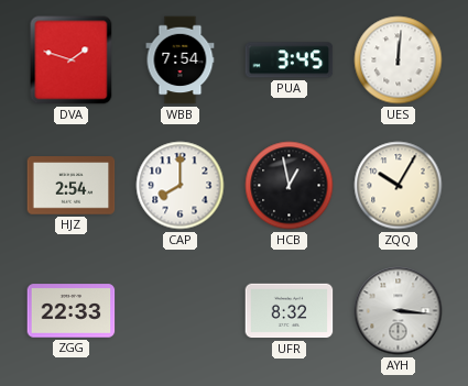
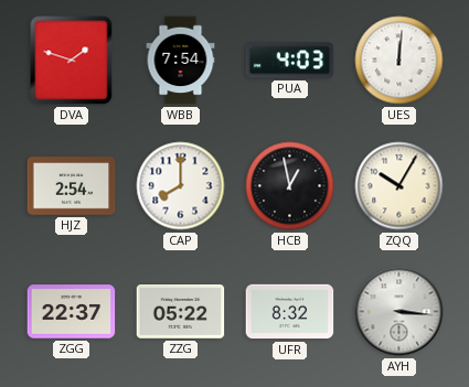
PUA: 3:45 -> 4:03 (290, 61)
ZGG: 22:33 -> 22:37 (72, 312)
ZZG: none -> 05:22 (181, 312)
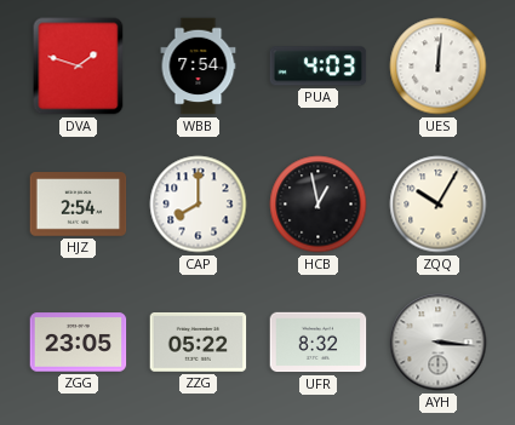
ZGG: 22:37 -> 23:05 (79, 343)
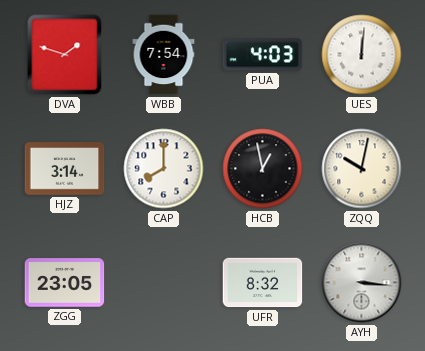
HJZ: 2:54 -> 3:14 (65, 169)
ZQQ: 10:05 -> 10:02 (362, 169)
ZZG: 05:22 -> none (199, 343)
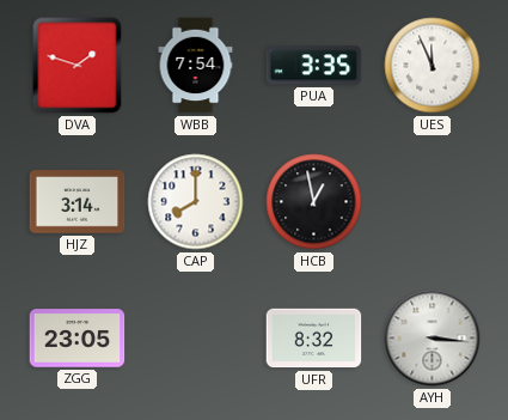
PUA: 4:03 -> 3:35 (314, 66)
UES: 12:01 -> 11:56 (433, 66)
ZQQ: 10:02 -> none (362, 169)
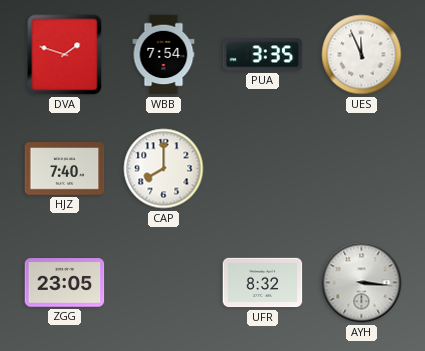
HJZ: 3:14 -> 7:40 (65, 169)
HCB: 12:58 -> none (314, 202)
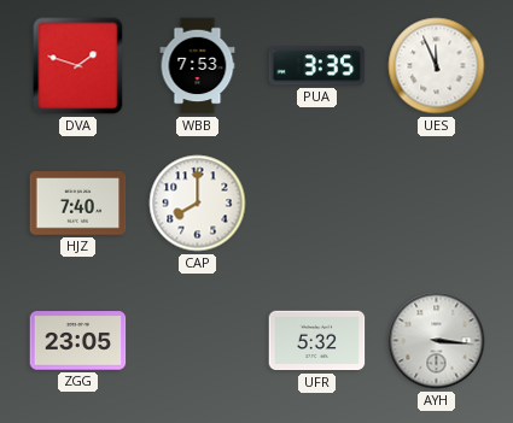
WBB: 7:54 -> 7:53 (198, 66)
UFR: 8:32 -> 5:32 (317, 341)
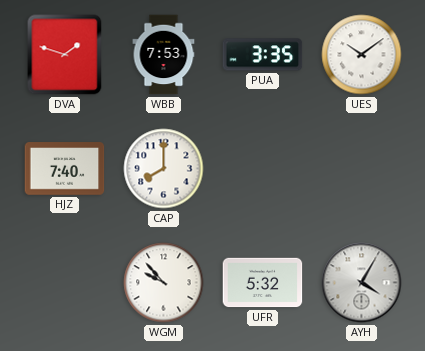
UES: 11:56 -> 10:09 (362, 55)
ZGG: 23:05 -> none (78, 341)
WGM: none -> 9:53 (164, 283)
AYH: 3:16 -> 4:05 (362, 283)
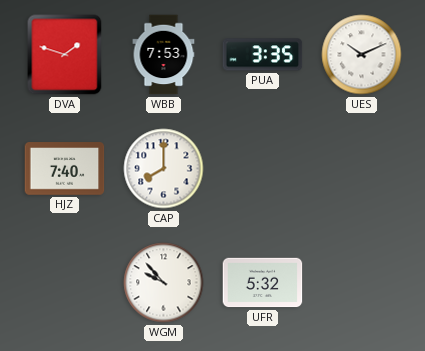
UES: 10:09 -> 10:11 (362, 55)
AYH: 4:05 -> none (362, 283)
